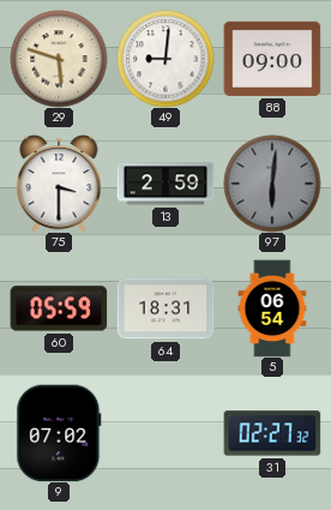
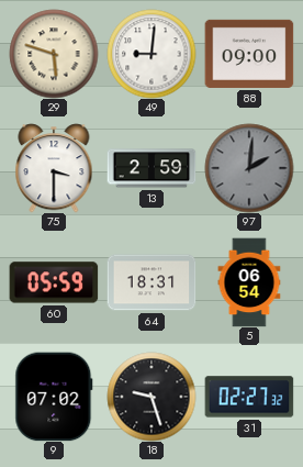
97: 6:01 -> 2:01 (249, 168)
18: none -> 9:27 (151, 397)
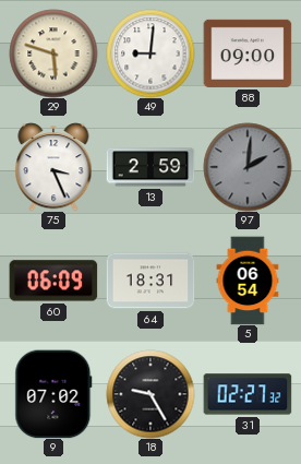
75: 3:30 -> 3:26 (53, 167)
60: 05:59 -> 06:09 (53, 281)
18: 9:27 -> 9:25 (150, 394)
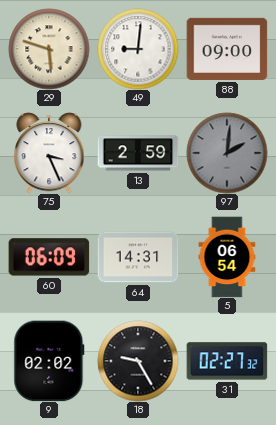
64: 18:31 -> 14:31 (138, 257)
9: 07:02 -> 02:02 (49, 361)
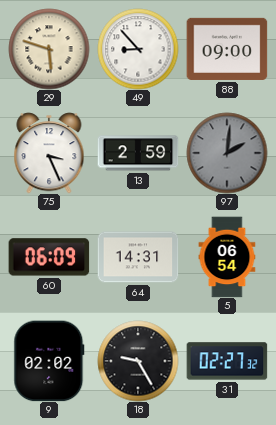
49: 9:01 -> 8:53 (138, 49)
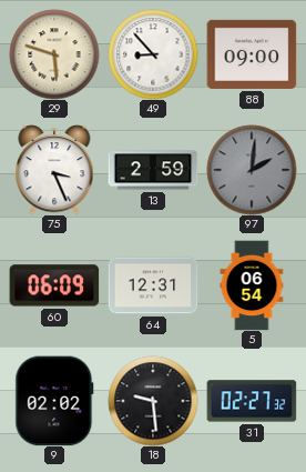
64: 14:31 -> 12:31 (153, 285)
18: 9:25 -> 9:29 (153, 401)
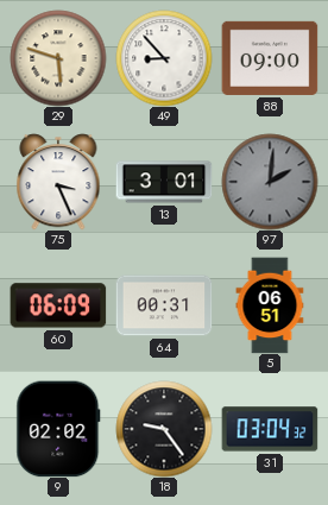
13: 2:59 -> 3:01 (164, 182)
64: 12:31 -> 00:31 (164, 305)
5: 06:54 -> 06:51 (270, 305)
18: 9:29 -> 9:24 (164, 429)
31: 02:27 -> 03:04 (270, 429)
